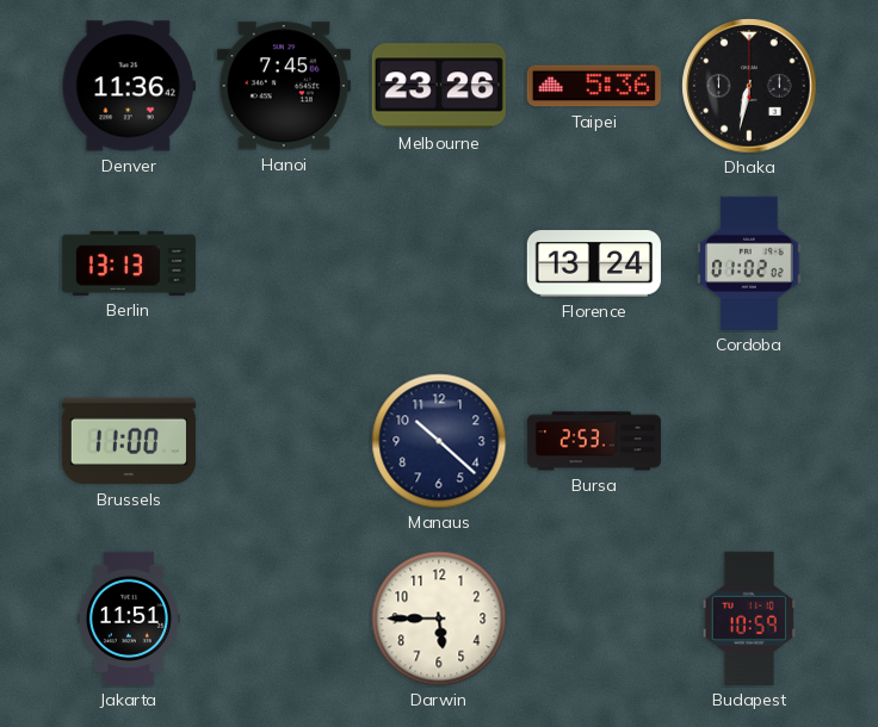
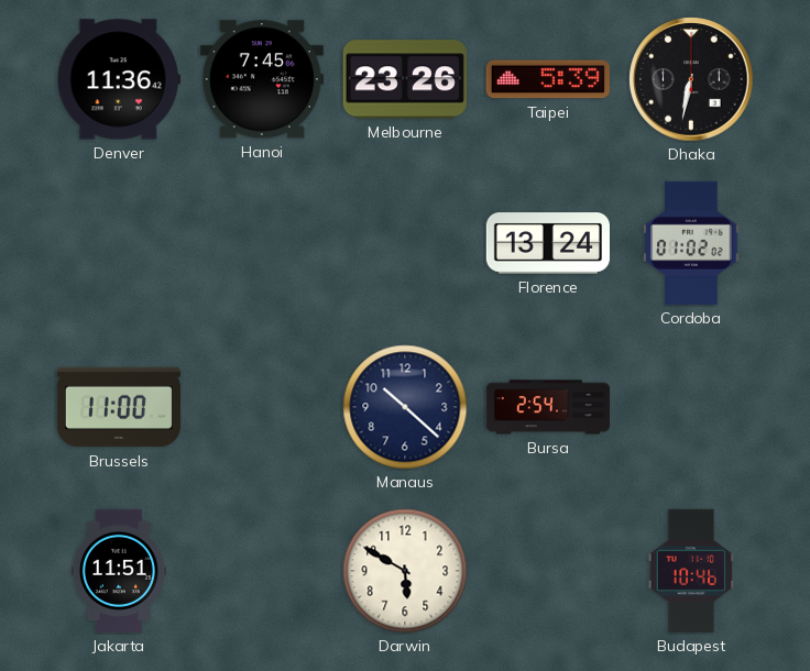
Taipei: 5:36 -> 5:39 (548, 79)
Berlin: 13:13 -> none (129, 263)
Bursa: 2:53 -> 2:54 (548, 407)
Darwin: 5:45 -> 5:50 (405, 571)
Budapest: 10:59 -> 10:46 (691, 571)
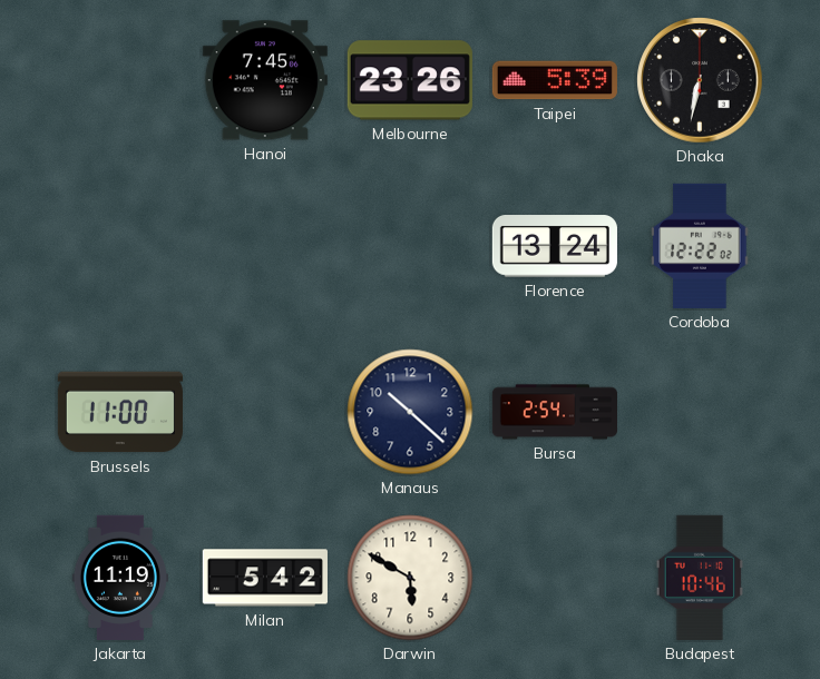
Denver: 11:36 -> none (119, 79)
Cordoba: 01:02 -> 12:22 (700, 246)
Jakarta: 11:51 -> 11:19 (120, 578)
Milan: none -> 5:42 (265, 578)
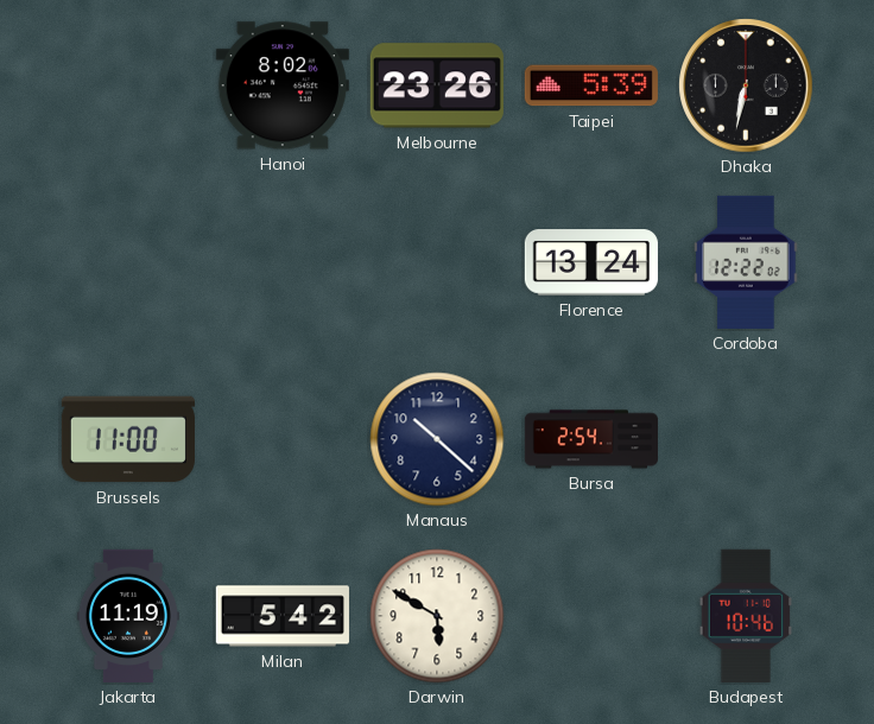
Hanoi: 7:45 -> 8:02 (283, 85)
